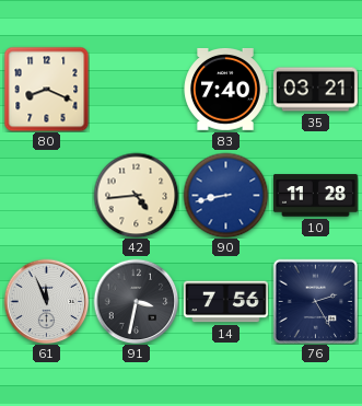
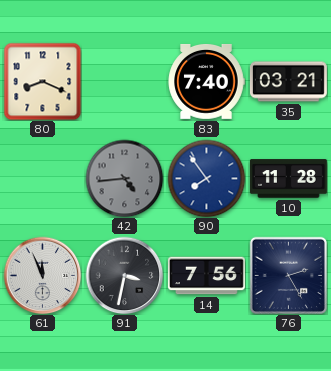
42 dial: cream -> grey (124, 178)
90: 8:43 -> 7:54 (206, 178)
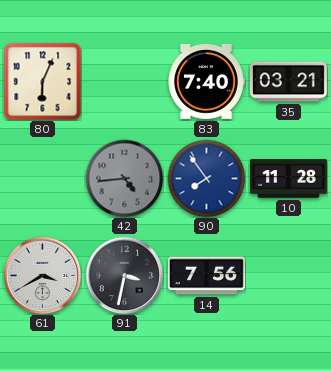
80: 8:19 -> 6:04 (42, 81)
61: 11:56 -> 3:40 (42, 275)
76: 2:25 -> none (288, 275)
